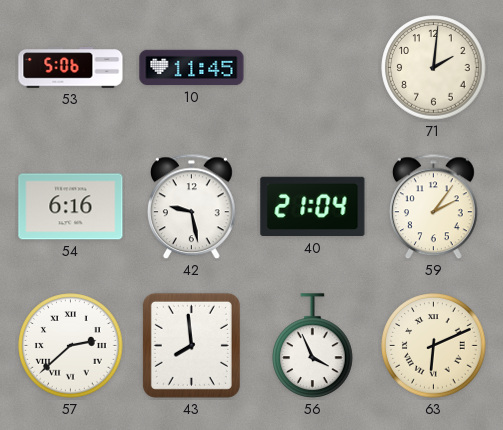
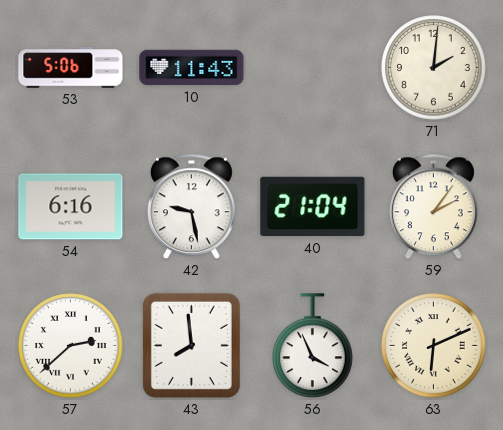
10: 11:45 -> 11:43 (192, 68)
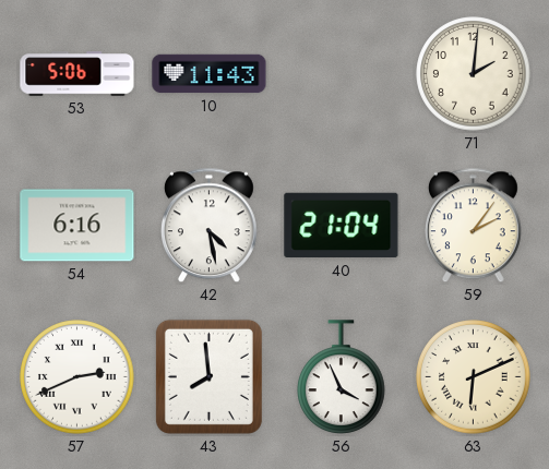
42: 9:28 -> 4:28 (208, 226)
57: 2:38 -> 2:41 (77, 377)
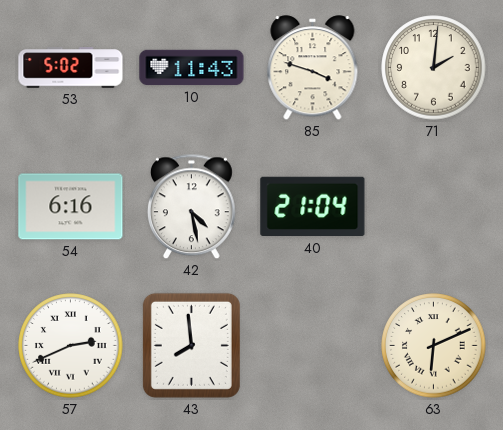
53: 5:06 -> 5:02 (71, 68)
85: none -> 3:48 (313, 68)
59: 2:06 -> none (473, 226)
56: 3:56 -> none (342, 377)
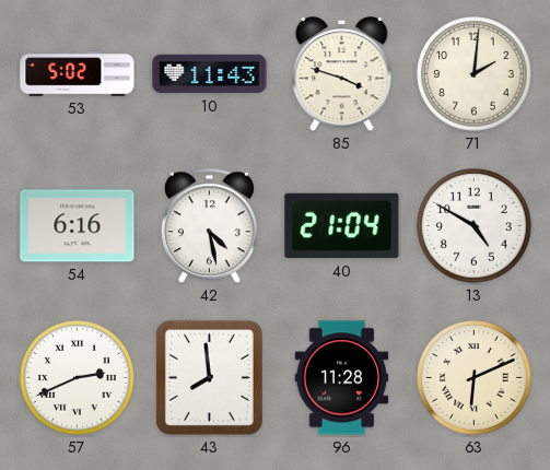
13: none -> 4:50 (475, 226)
96: none -> 11:28 (342, 378)
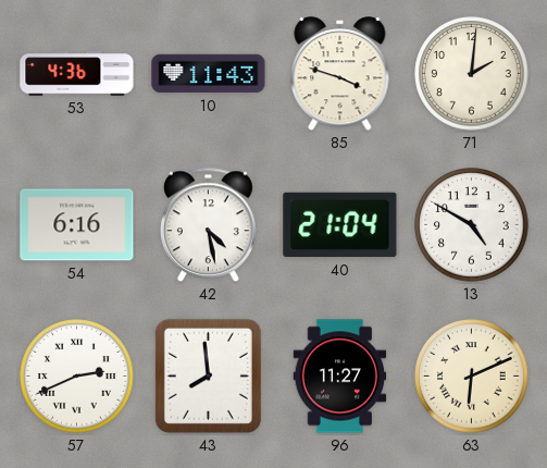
53: 5:02 -> 4:36 (77, 74)
96: 11:28 -> 11:27 (340, 377)
